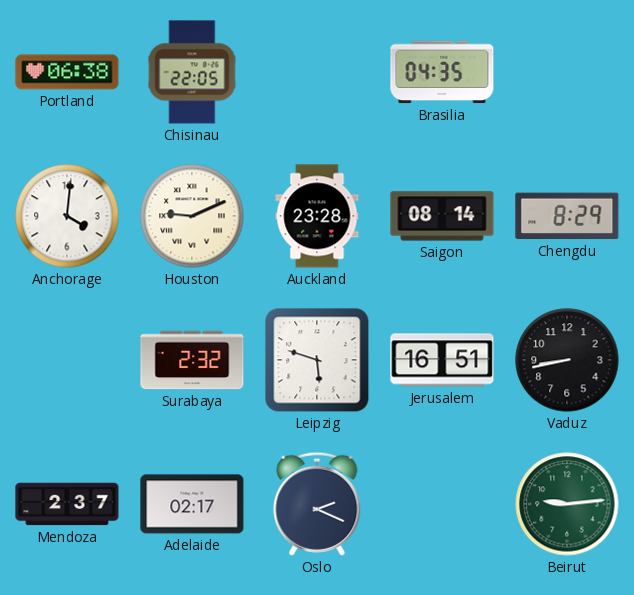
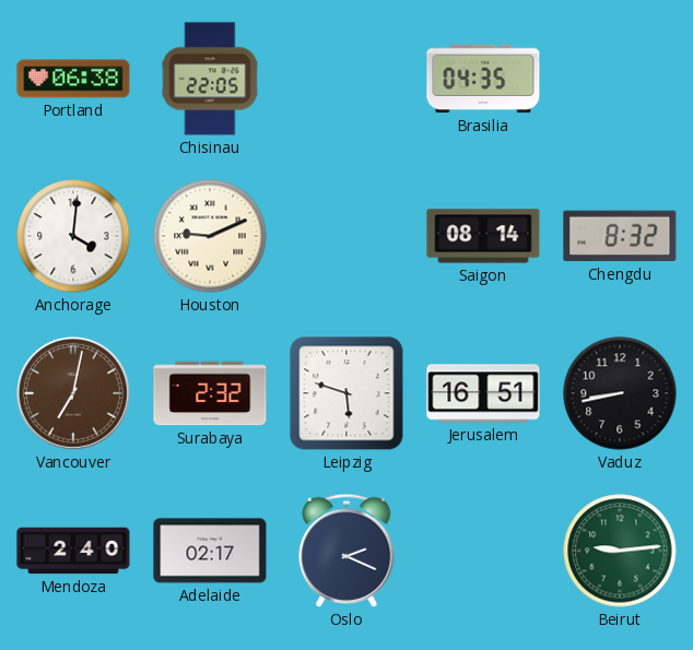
Auckland: 23:28 -> none (317, 216)
Chengdu: 8:29 -> 8:32 (620, 236)
Vancouver: none -> 7:02 (74, 394)
Mendoza: 2:37 -> 2:40 (73, 551)
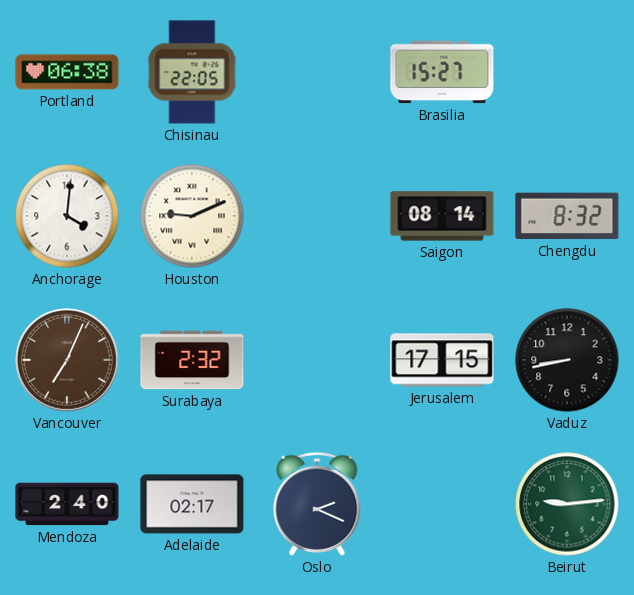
Brasilia: 04:35 -> 15:27 (442, 72)
Vancouver: 7:02 -> 7:04 (68, 361)
Leipzig: 5:48 -> none (346, 393)
Jerusalem: 16:51 -> 17:15 (442, 360)
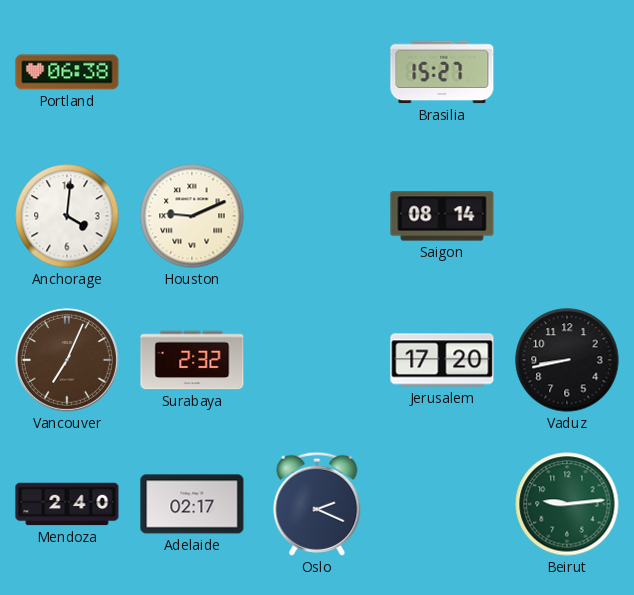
Chisinau: 22:05 -> none (192, 72)
Chengdu: 8:32 -> none (567, 216)
Jerusalem: 17:15 -> 17:20 (442, 360)
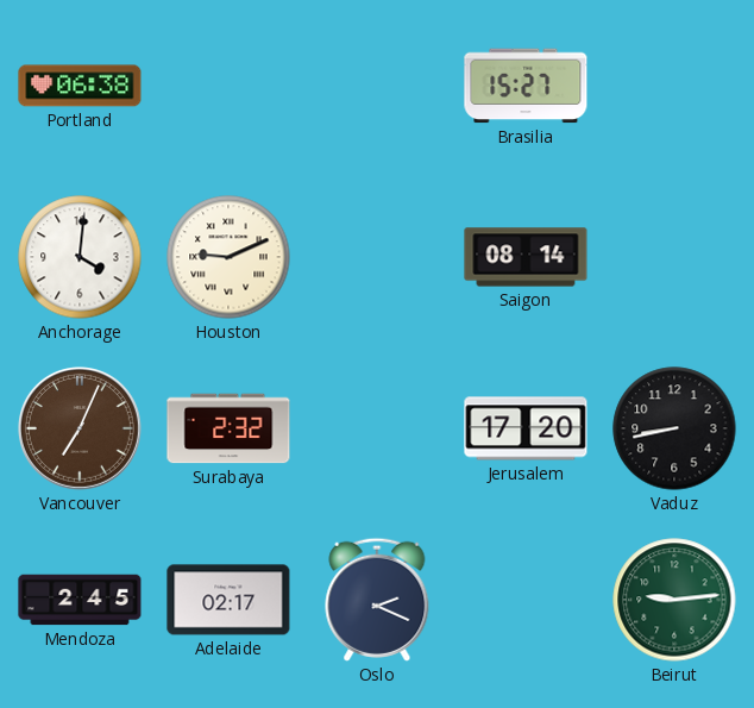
Mendoza: 2:40 -> 2:45 (80, 600)
